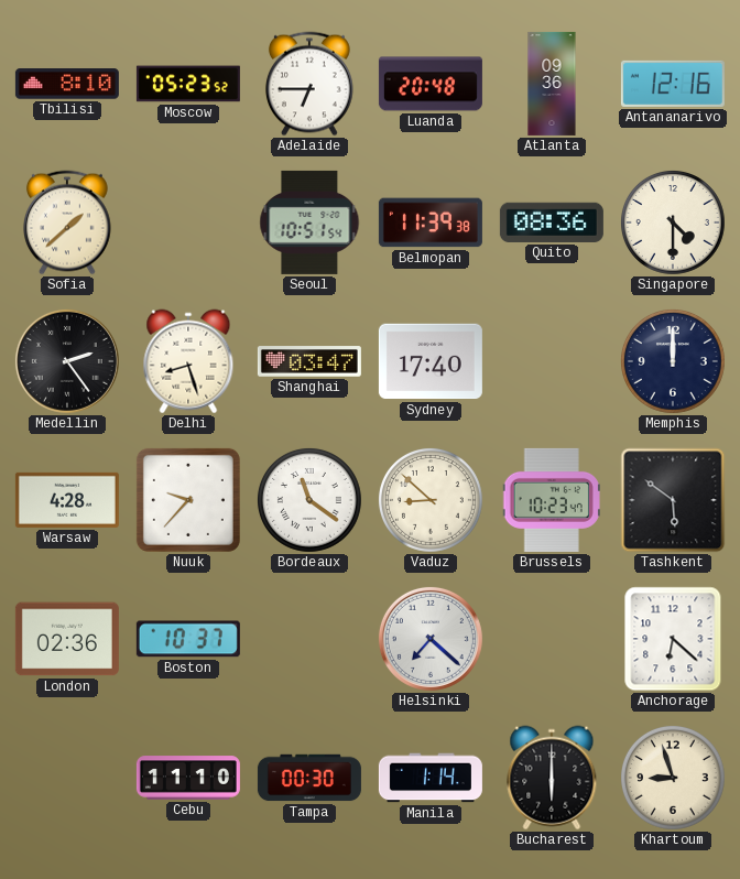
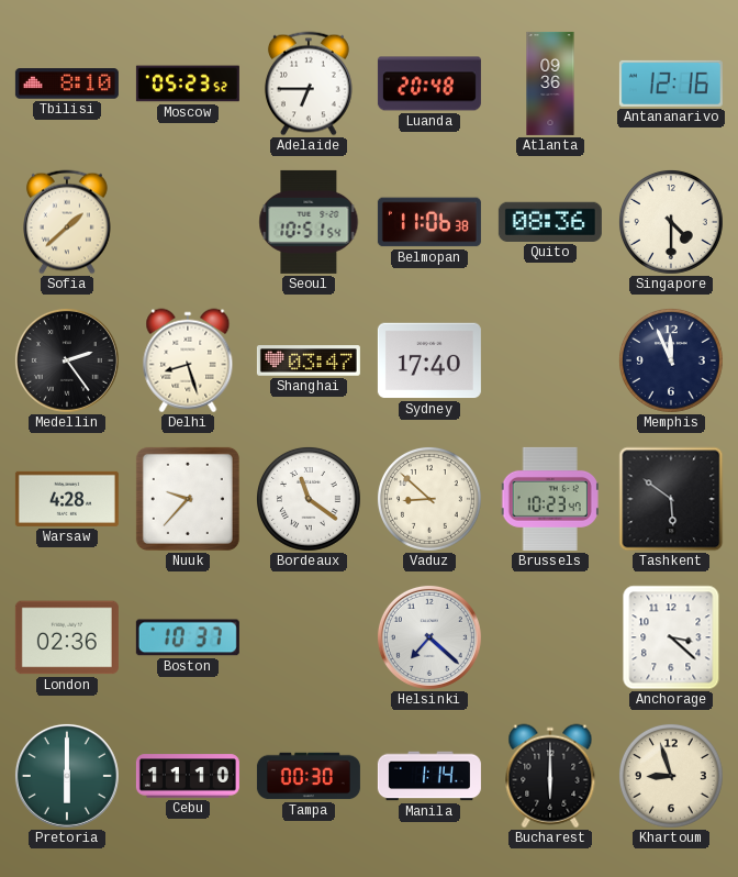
Belmopan: 11:39 -> 11:06 (429, 222)
Memphis: 12:00 -> 11:56 (671, 360)
Anchorage: 6:22 -> 3:22 (671, 637)
Pretoria: none -> 6:00 (67, 776)
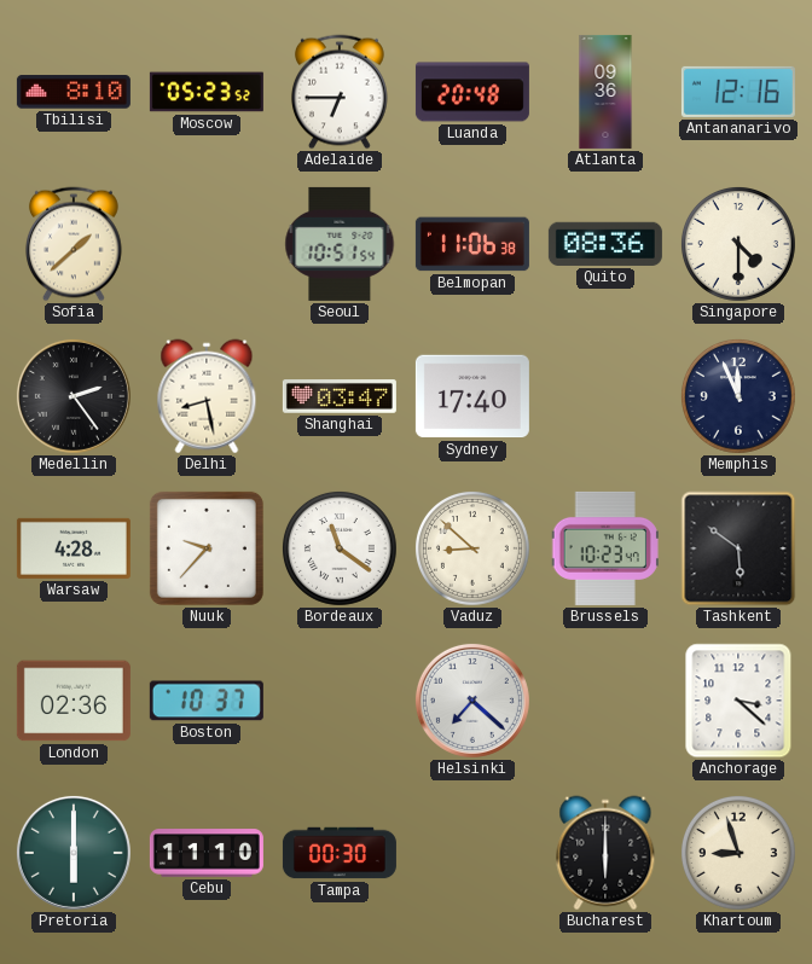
Delhi: 8:27 -> 8:28 (207, 396)
Manila: 1:14 -> none (429, 776)
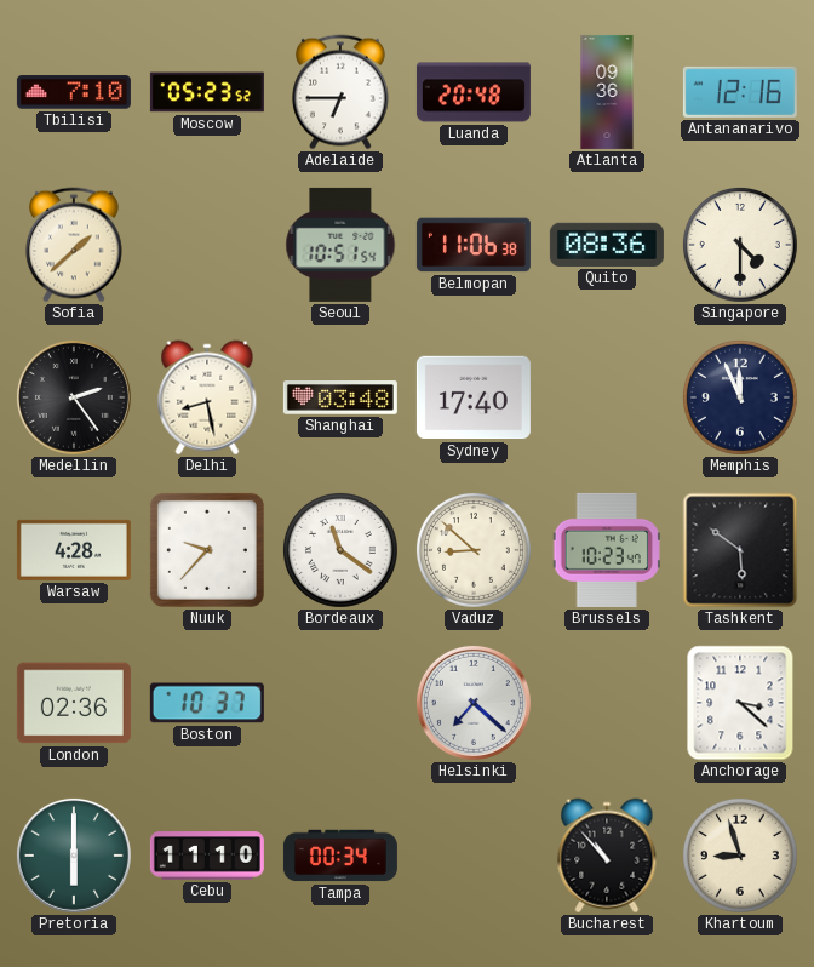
Tbilisi: 8:10 -> 7:10 (74, 92)
Shanghai: 03:47 -> 03:48 (340, 397)
Tampa: 00:30 -> 00:34 (340, 856)
Bucharest: 6:00 -> 10:53 (607, 856)
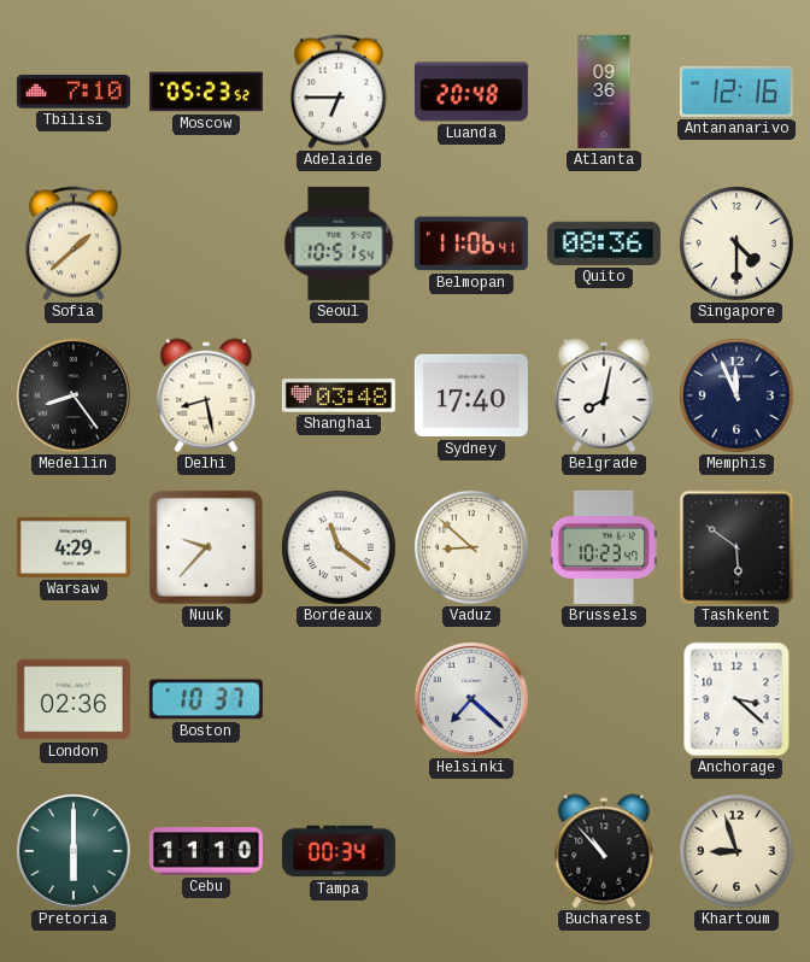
Belmopan: 11:06:38 -> 11:06:41 (471, 244)
Medellin: 2:24 -> 8:24 (74, 395)
Belgrade: none -> 8:02 (604, 395)
Warsaw: 4:28 -> 4:29 (74, 547)
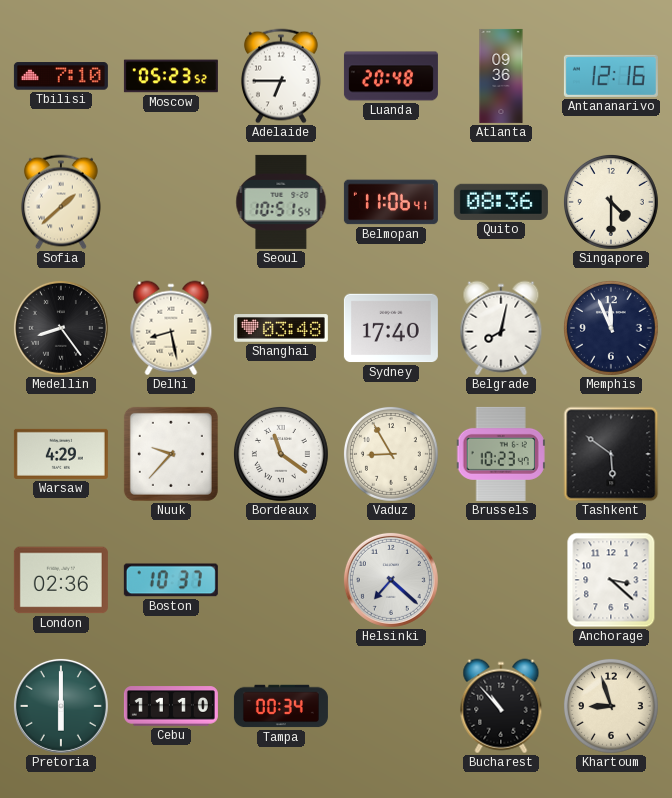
Vaduz: 8:52 -> 8:55 (391, 454)
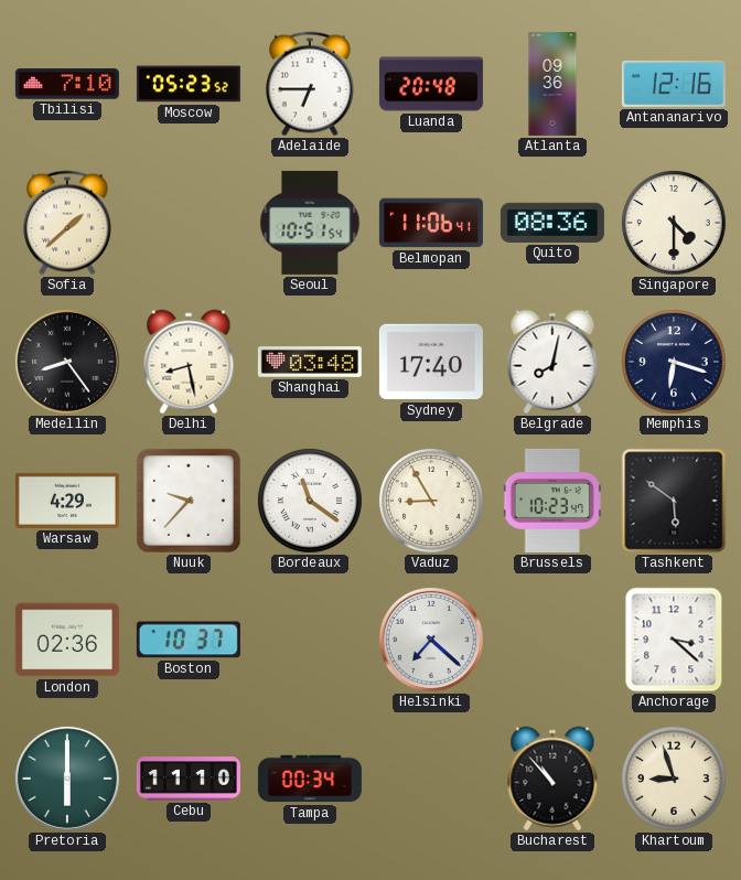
Memphis: 11:56 -> 6:18 (674, 362)
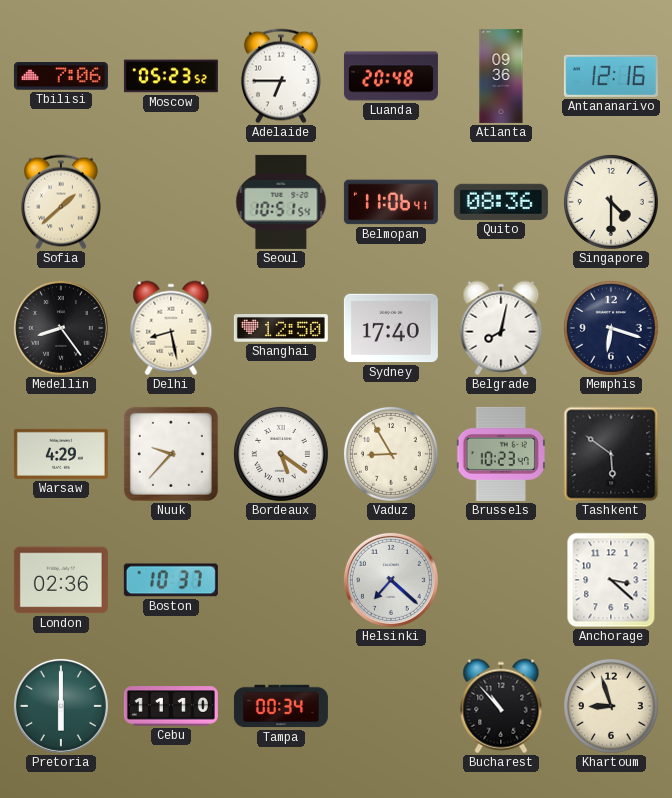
Tbilisi: 7:10 -> 7:06 (61, 76)
Shanghai: 03:48 -> 12:50 (281, 328)
Bordeaux: 11:21 -> 5:21 (281, 454)
